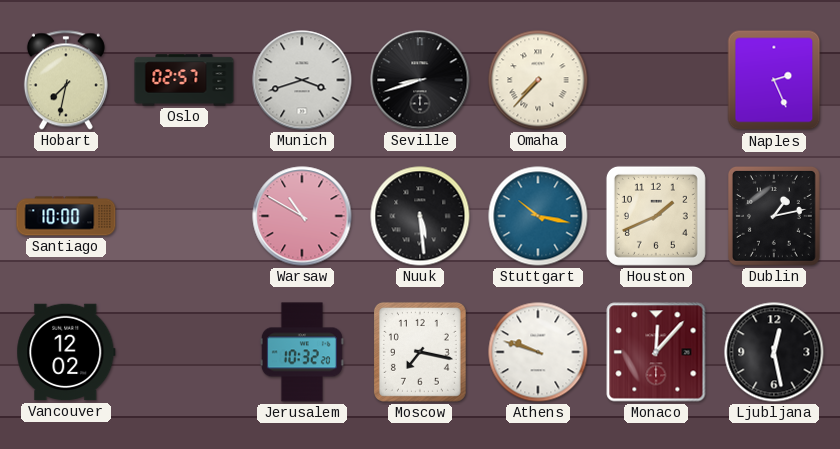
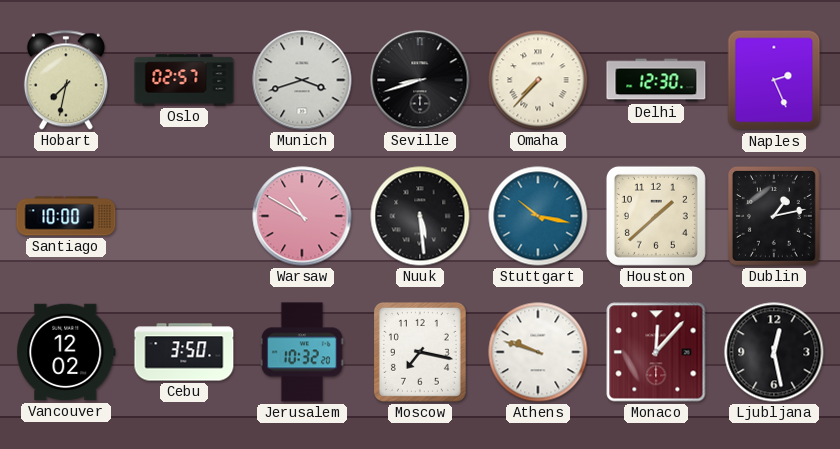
Delhi: none -> 12:30 (656, 80)
Houston: 1:41 -> 1:38 (656, 216)
Cebu: none -> 3:50 (184, 352)
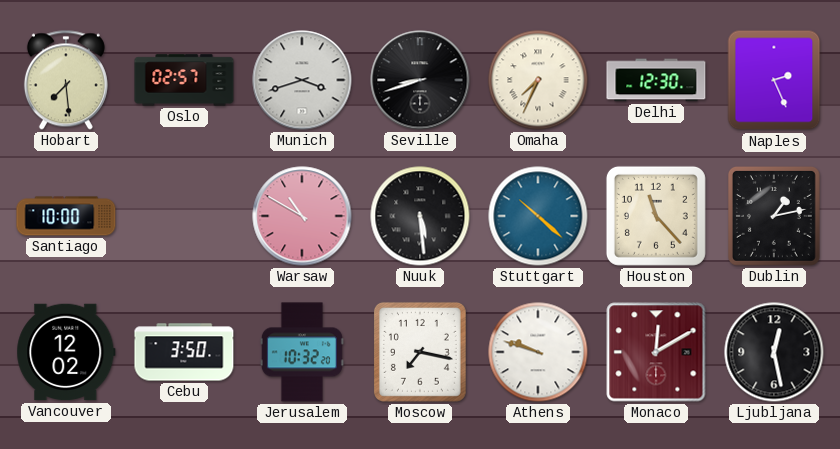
Hobart: 7:32 -> 7:29 (66, 80)
Omaha: 7:37 -> 7:34 (538, 80)
Stuttgart: 10:17 -> 10:22 (538, 216)
Houston: 1:38 -> 11:23 (656, 216)
Monaco: 12:07 -> 12:10 (656, 352)
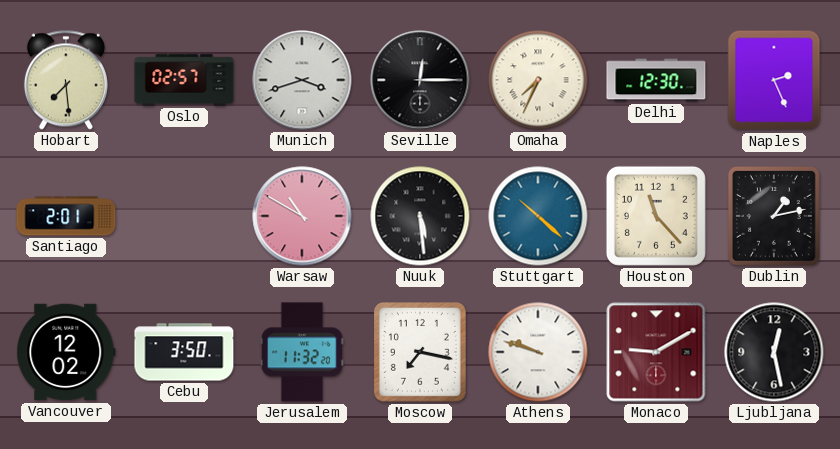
Seville: 8:42 -> 12:15 (420, 80)
Santiago: 10:00 -> 2:01 (66, 216)
Jerusalem: 10:32 -> 11:32 (302, 352)
Monaco: 12:10 -> 9:10 (656, 352)
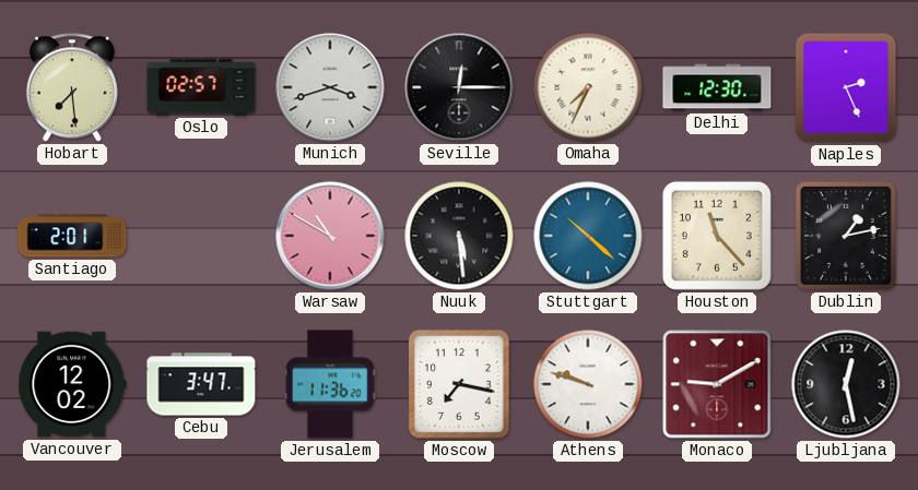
Cebu: 3:50 -> 3:47 (201, 384)
Jerusalem: 11:32 -> 11:36 (330, 384)
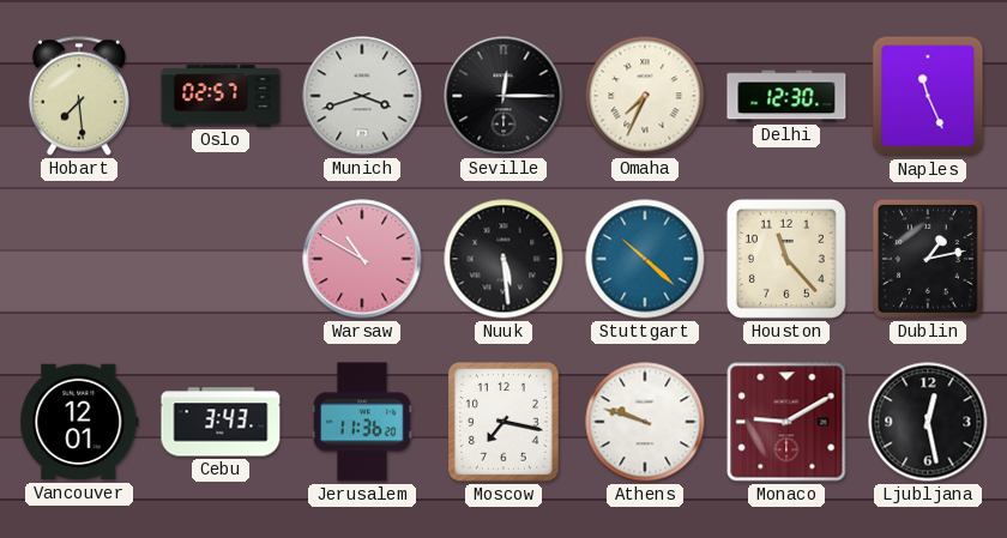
Naples: 2:26 -> 11:26 (928, 96)
Santiago: 2:01 -> none (72, 236)
Vancouver: 12:02 -> 12:01 (79, 422)
Cebu: 3:47 -> 3:43 (221, 422)
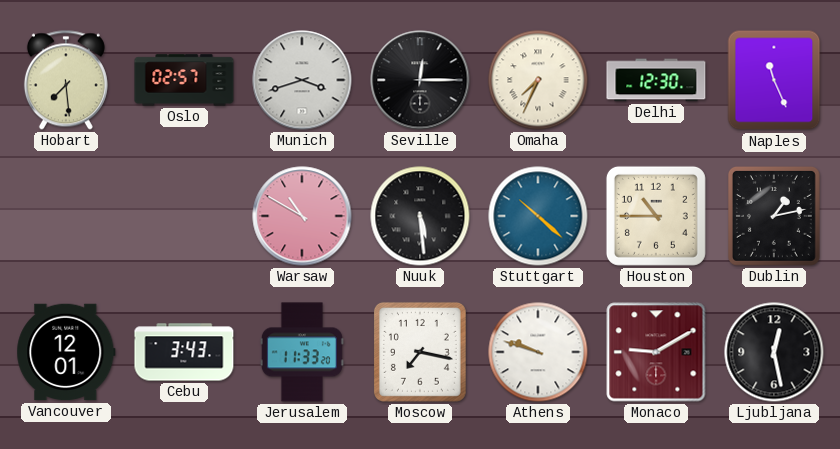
Houston: 11:23 -> 10:45 (656, 216)
Jerusalem: 11:36 -> 11:33 (302, 352)
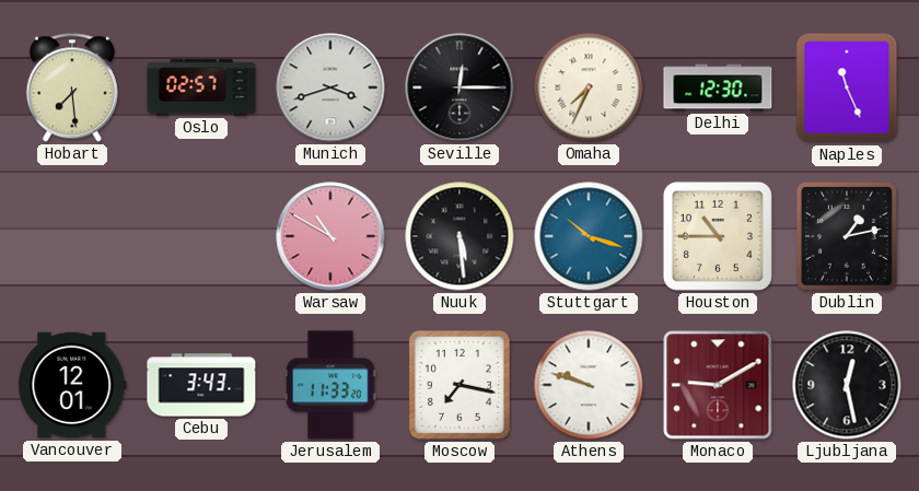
Stuttgart: 10:22 -> 10:18 (589, 236)
